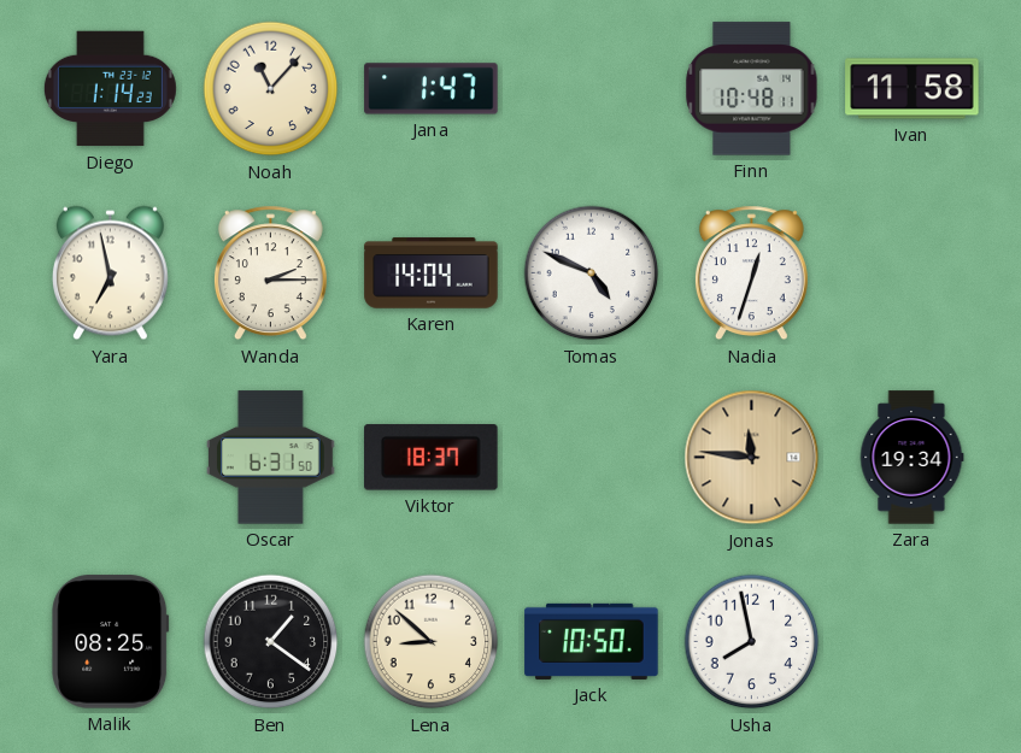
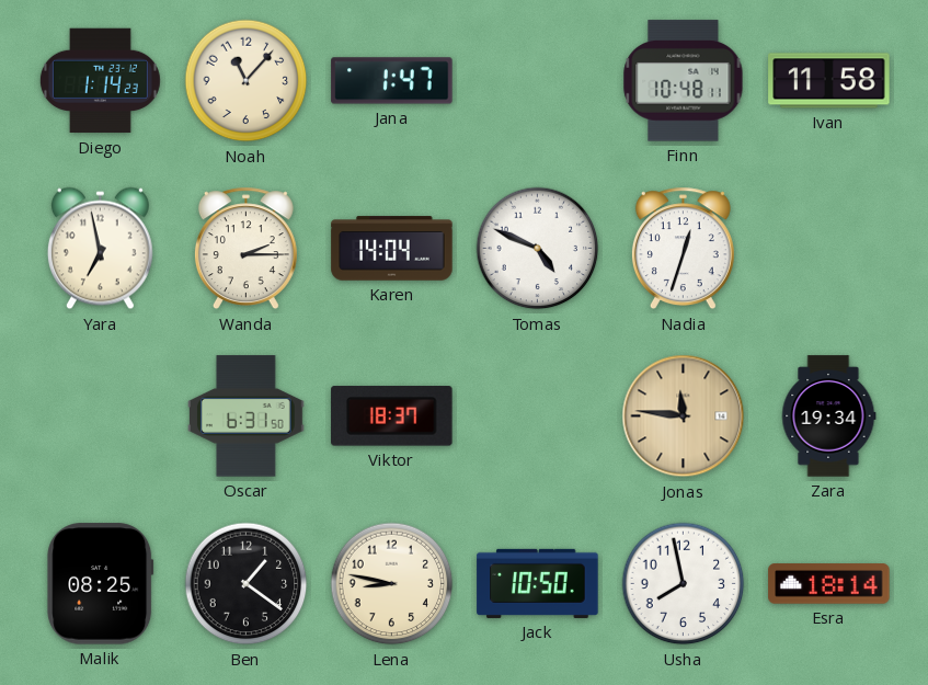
Lena: 8:52 -> 8:47 (392, 584)
Esra: none -> 18:14 (829, 584)
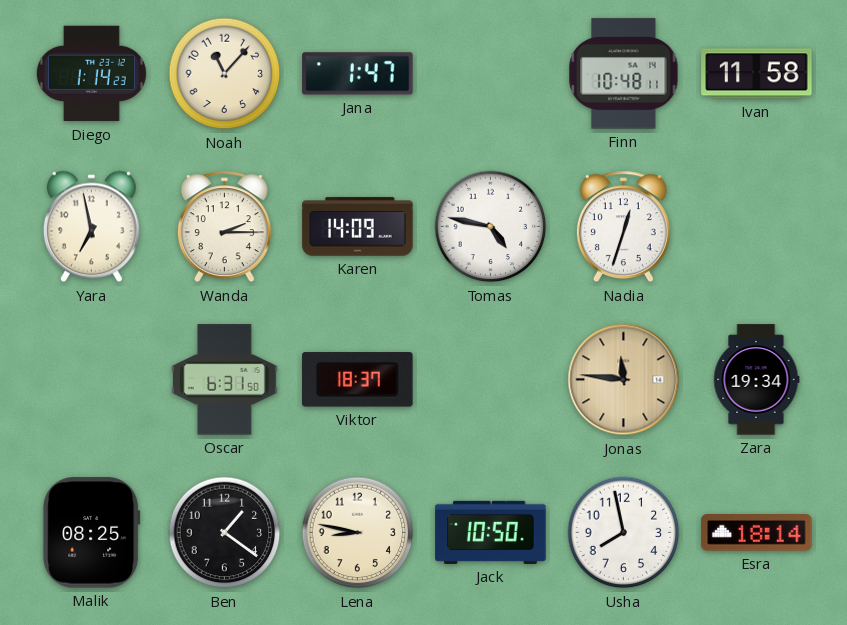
Karen: 14:04 -> 14:09 (358, 227)
Tomas: 4:49 -> 4:47 (491, 227)
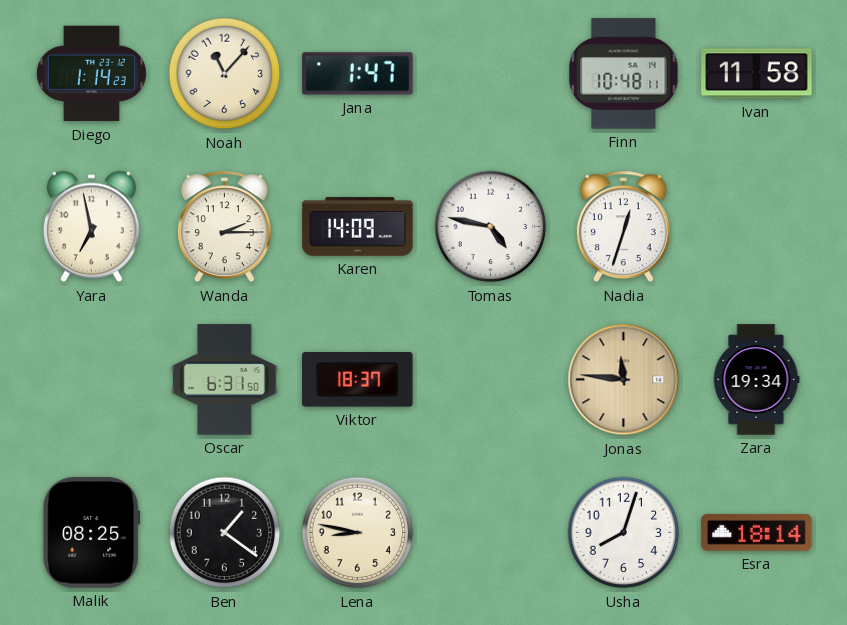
Jack: 10:50 -> none (491, 532)
Usha: 7:58 -> 8:03 (624, 533)
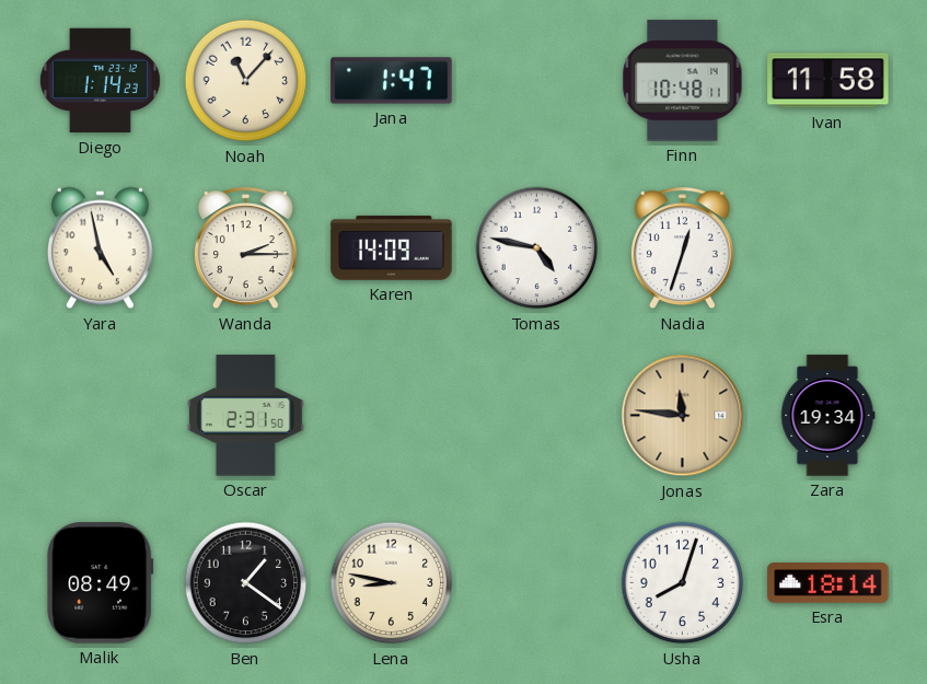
Yara: 6:58 -> 4:58 (100, 248)
Oscar: 6:31 -> 2:31 (246, 416)
Viktor: 18:37 -> none (358, 380)
Malik: 08:25 -> 08:49 (101, 583)
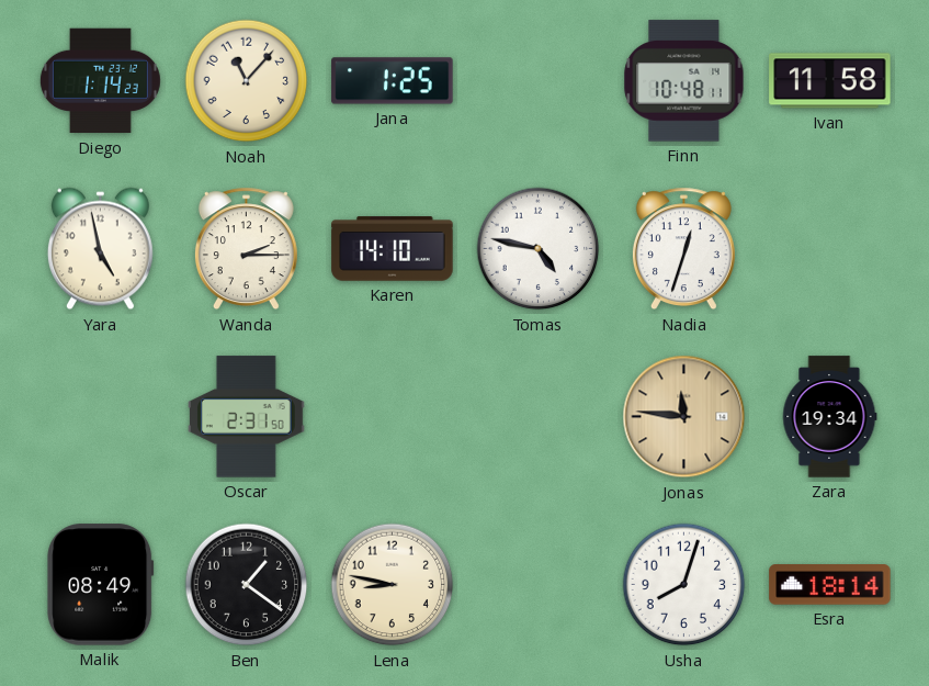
Jana: 1:47 -> 1:25 (393, 81)
Karen: 14:09 -> 14:10 (393, 249)
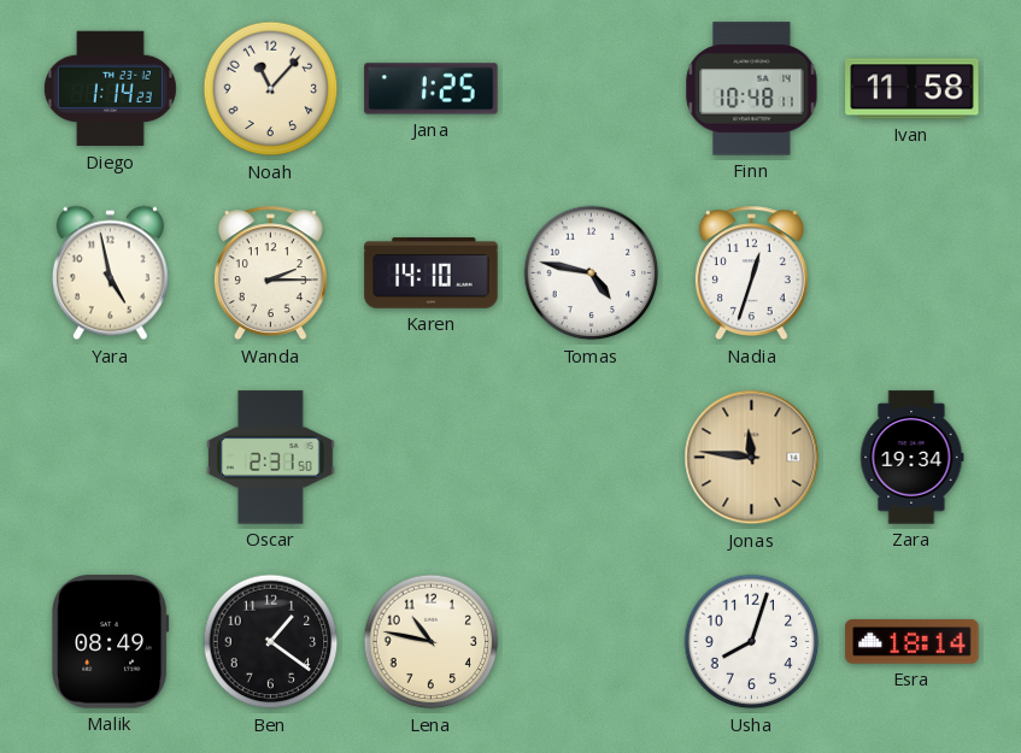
Lena: 8:47 -> 10:47 (432, 642)
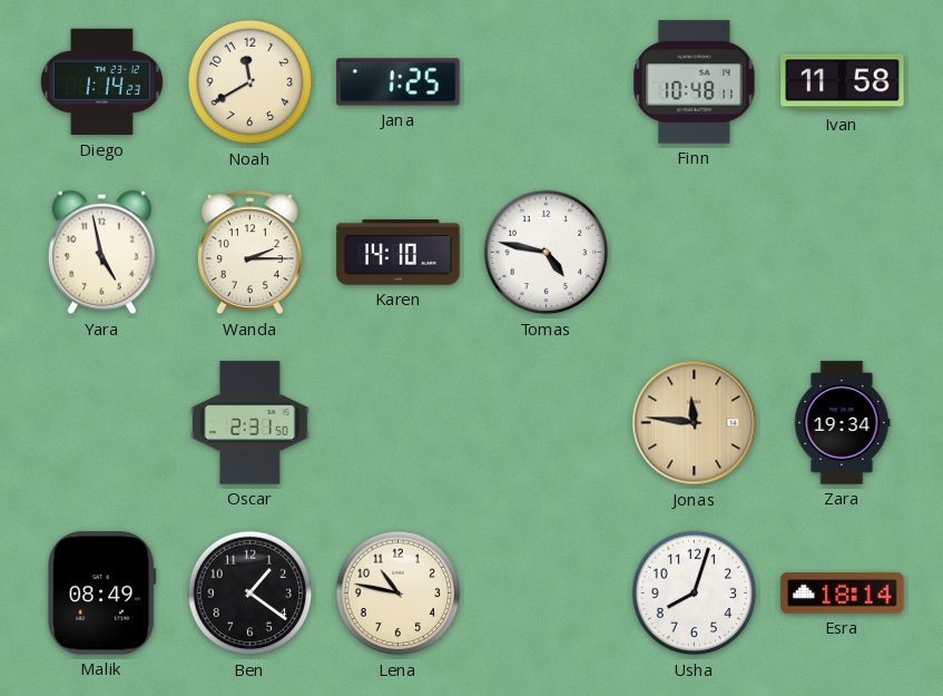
Noah: 11:07 -> 11:40 (251, 82)
Nadia: 12:33 -> none (751, 273)
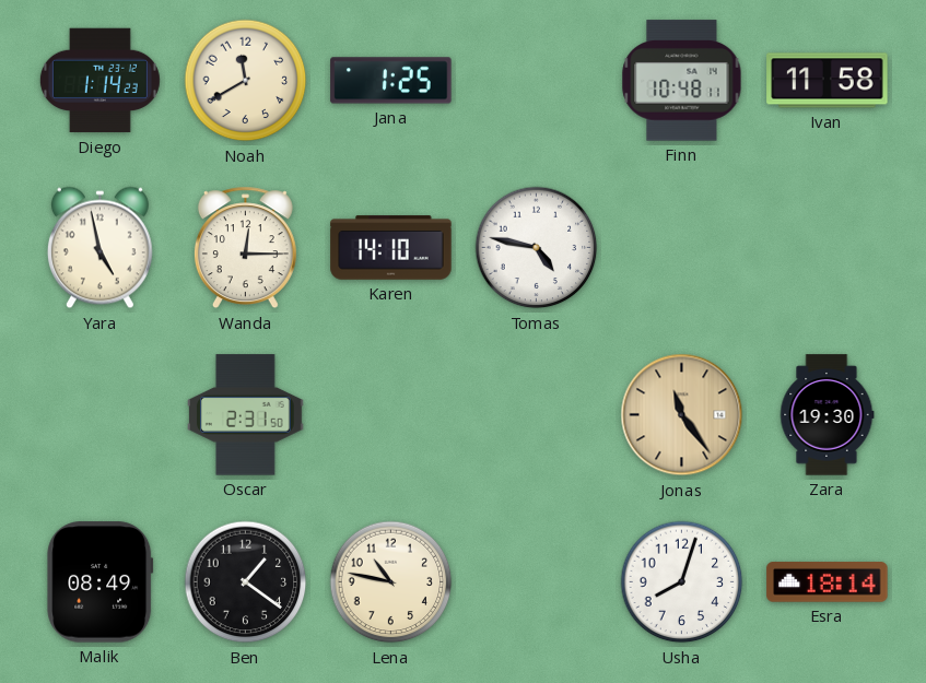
Wanda: 2:15 -> 12:15 (245, 248)
Jonas: 11:46 -> 11:24 (682, 415)
Zara: 19:34 -> 19:30 (827, 415)
